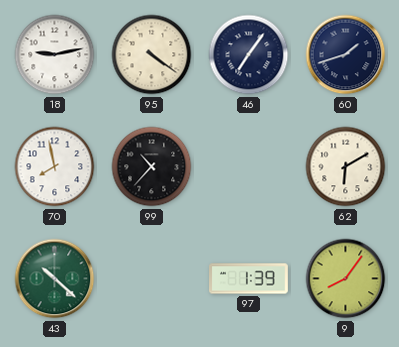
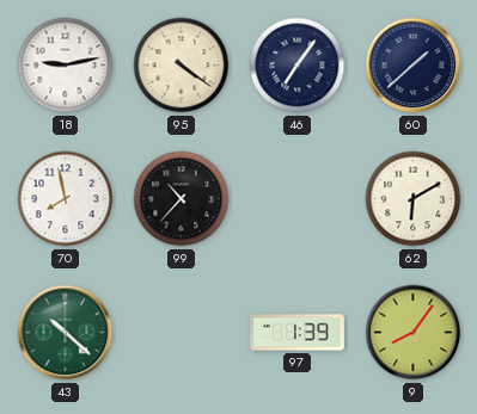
60: 1:42 -> 1:38 (414, 66)
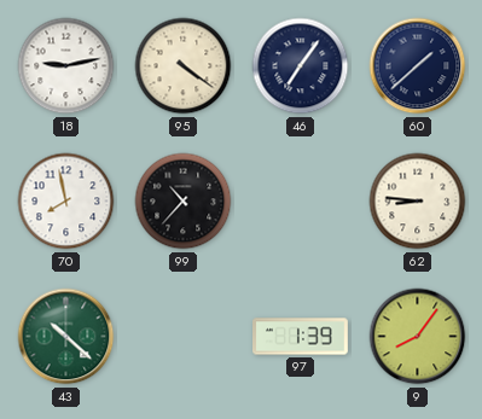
62: 6:10 -> 8:46 (418, 202)
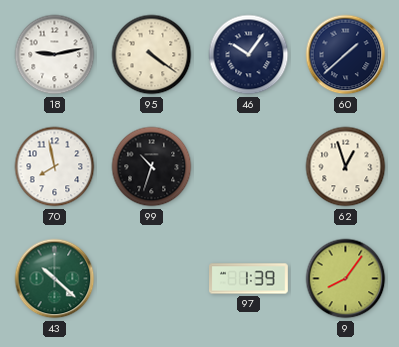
46: 7:06 -> 10:06 (249, 55)
99: 10:37 -> 10:33 (152, 167)
62: 8:46 -> 12:57 (346, 167)
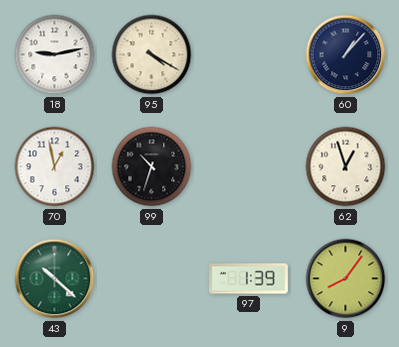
95: 4:21 -> 4:20 (152, 55)
46: 10:06 -> none (249, 55)
60: 1:38 -> 1:07 (346, 55)
70: 7:58 -> 12:58 (55, 167)
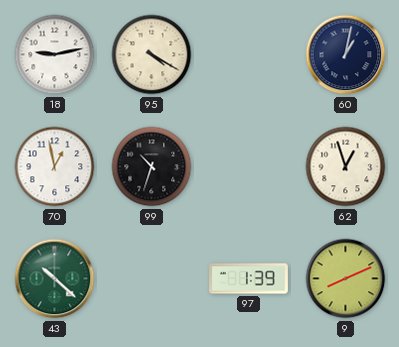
60: 1:07 -> 1:02 (346, 55)
9: 8:06 -> 8:11 (346, 279)
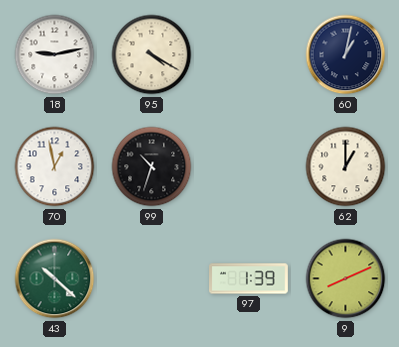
62: 12:57 -> 1:00 (346, 167)
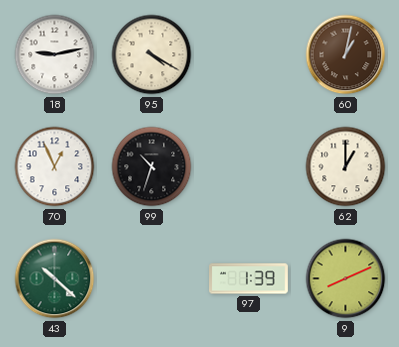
60 dial: navy -> brown (346, 55)
70: 12:58 -> 12:56 (55, 167)
